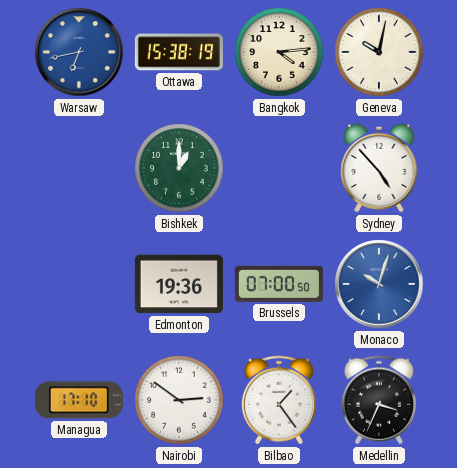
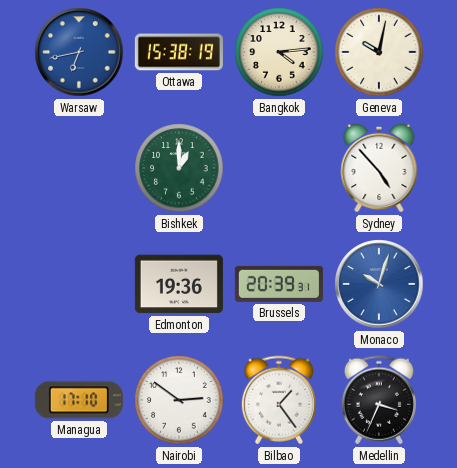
Brussels: 07:00 -> 20:39 (279, 284)
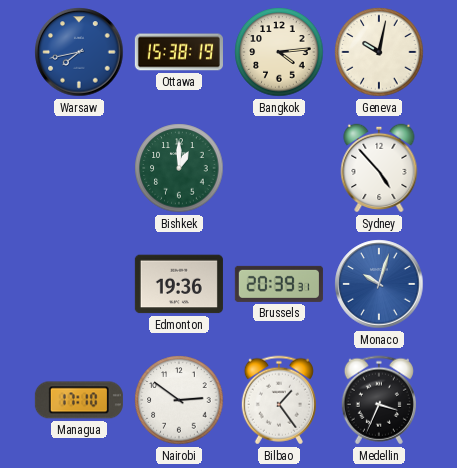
Warsaw: 6:43 -> 7:43 (79, 52)
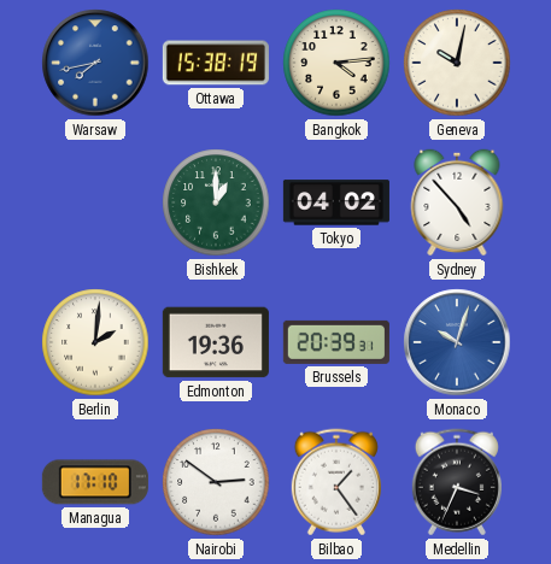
Tokyo: none -> 04:02 (336, 202)
Berlin: none -> 2:01 (95, 342)
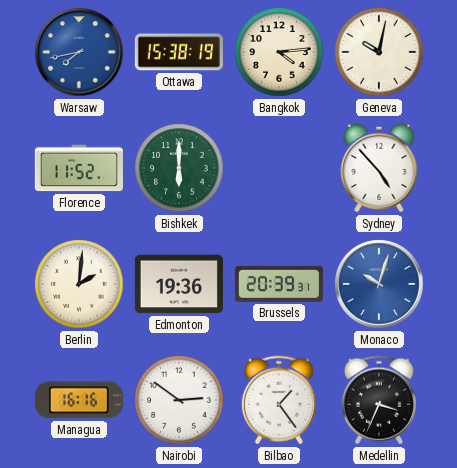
Florence: none -> 11:52 (79, 168)
Bishkek: 1:00 -> 6:00 (179, 168)
Tokyo: 04:02 -> none (336, 202)
Managua: 17:10 -> 16:16 (79, 400)
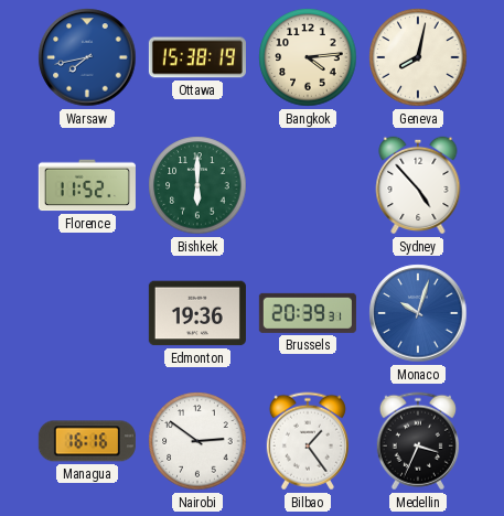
Geneva: 10:02 -> 8:02 (418, 57)
Berlin: 2:01 -> none (79, 284)
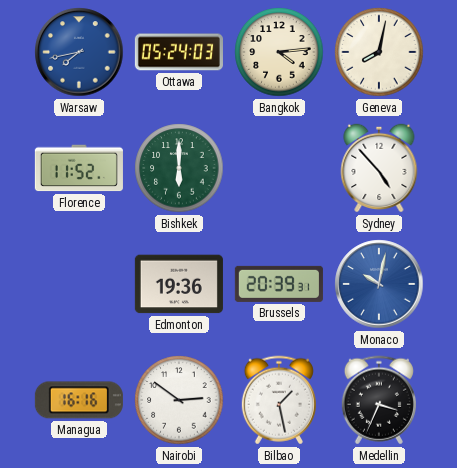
Ottawa: 15:38 -> 05:24 (179, 52)
Monaco: 10:03 -> 10:02 (379, 284)
Bilbao: 1:24 -> 1:28 (279, 400)
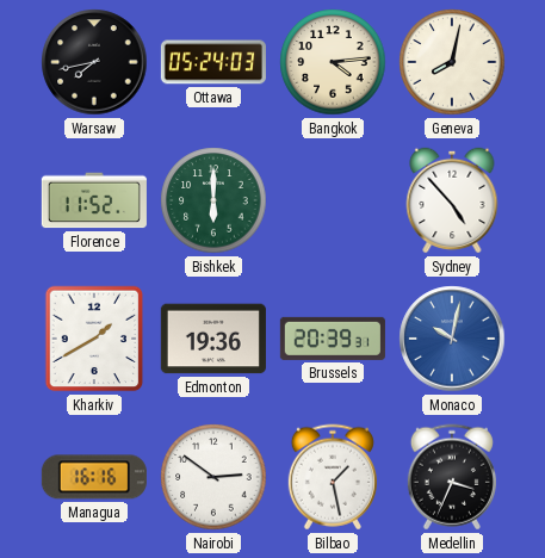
Warsaw dial: blue -> black (94, 62)
Kharkiv: none -> 1:40 (94, 339)
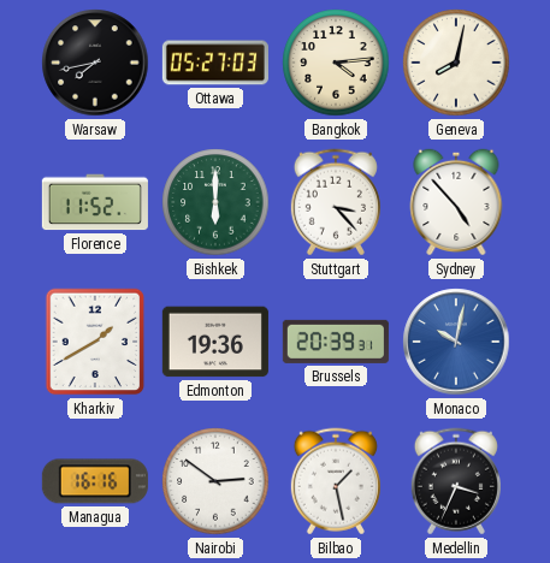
Ottawa: 05:24 -> 05:27 (215, 63)
Stuttgart: none -> 3:23 (336, 202)
